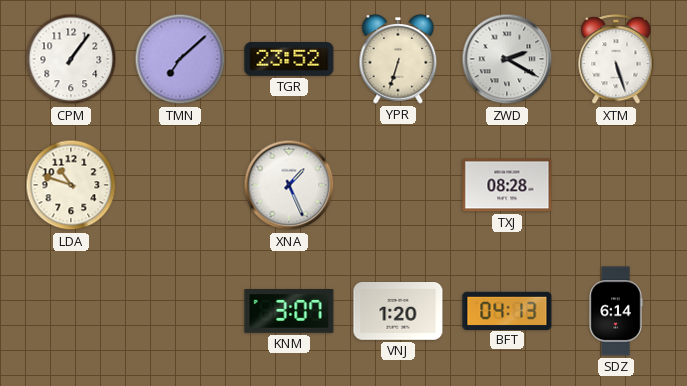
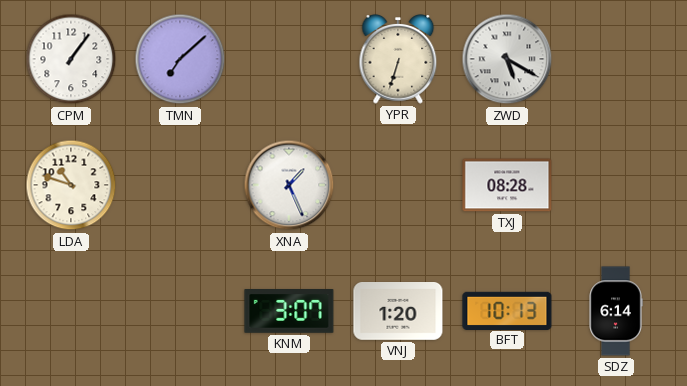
TGR: 23:52 -> none (289, 60)
ZWD: 2:20 -> 5:20 (507, 59)
XTM: 5:27 -> none (616, 60)
BFT: 04:13 -> 10:13 (507, 310)
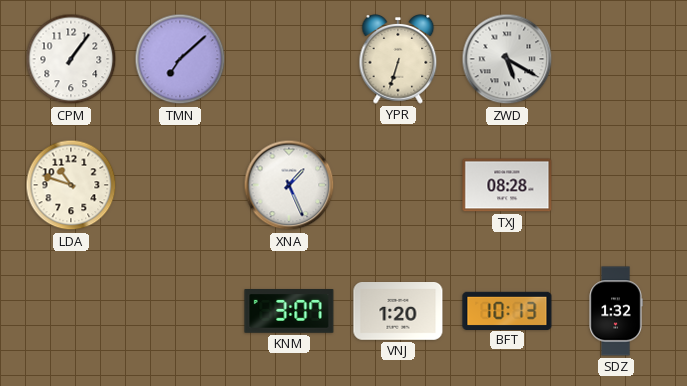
SDZ: 6:14 -> 1:32 (616, 311)
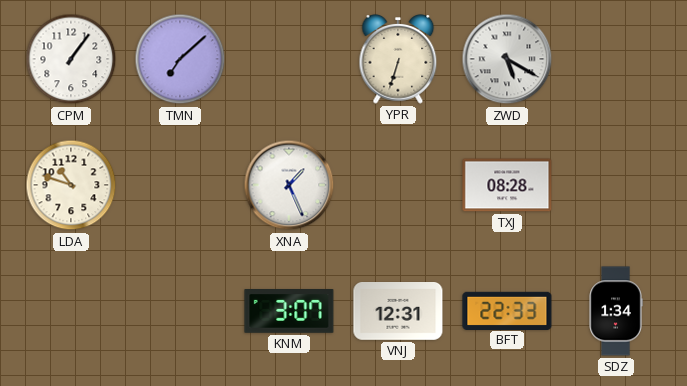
VNJ: 1:20 -> 12:31 (398, 312)
BFT: 10:13 -> 22:33 (507, 310)
SDZ: 1:32 -> 1:34 (616, 311)
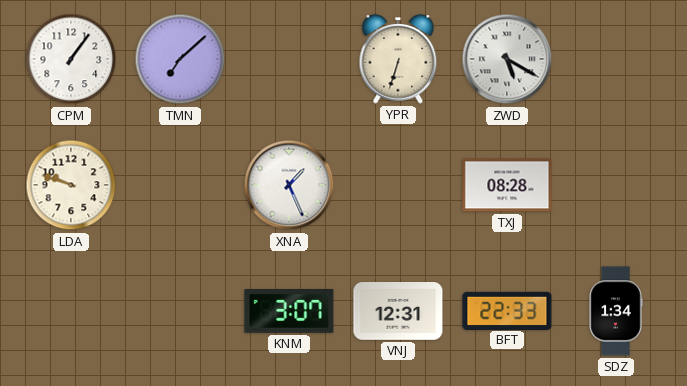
LDA: 10:48 -> 9:48 (71, 185)
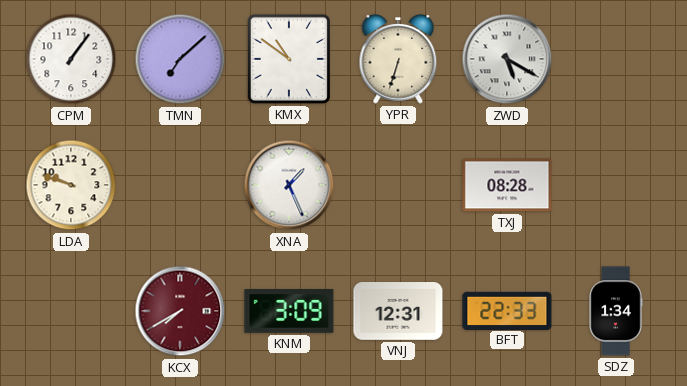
KMX: none -> 10:51 (289, 59)
KCX: none -> 7:40 (180, 311)
KNM: 3:07 -> 3:09 (289, 312)
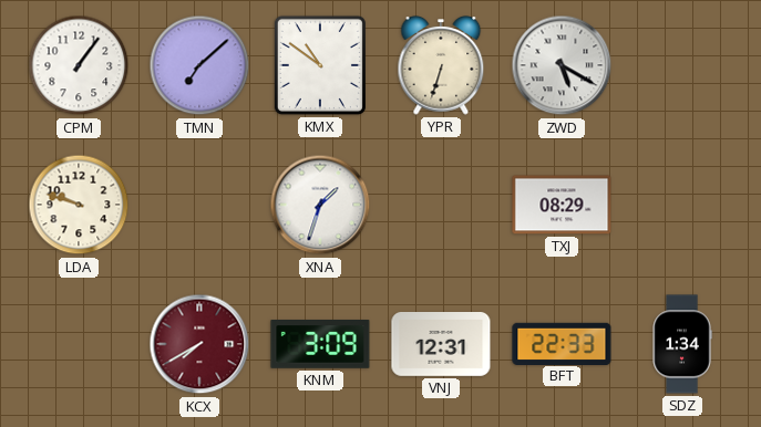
XNA: 1:26 -> 1:33 (320, 205)
TXJ: 08:28 -> 08:29 (562, 205)
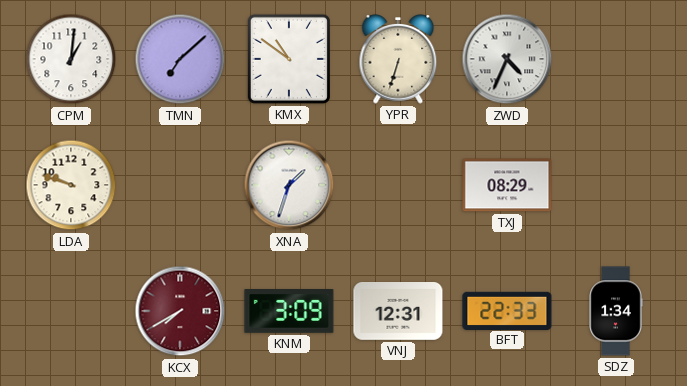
CPM: 1:06 -> 1:01 (71, 59)
ZWD: 5:20 -> 4:34 (507, 59)
